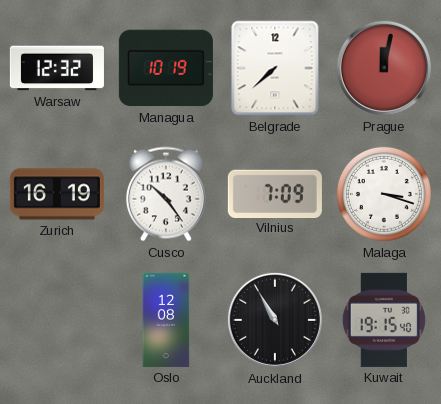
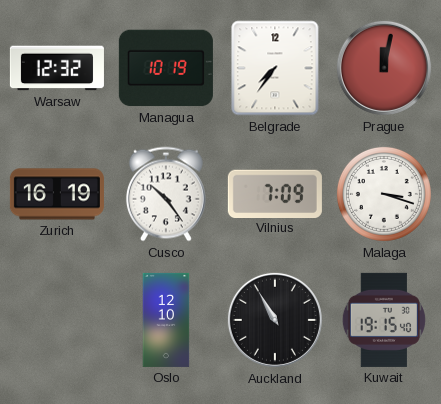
Belgrade: 7:38 -> 7:36 (275, 68)
Oslo: 12:08 -> 12:10 (166, 320)
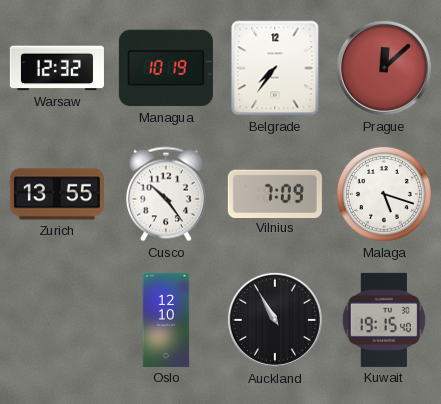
Prague: 12:02 -> 12:08 (384, 68)
Zurich: 16:19 -> 13:55 (57, 194)
Malaga: 3:18 -> 5:18 (384, 194)
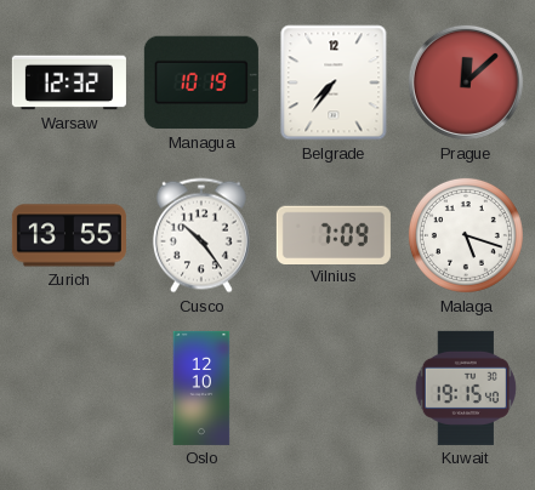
Auckland: 10:55 -> none (275, 320)
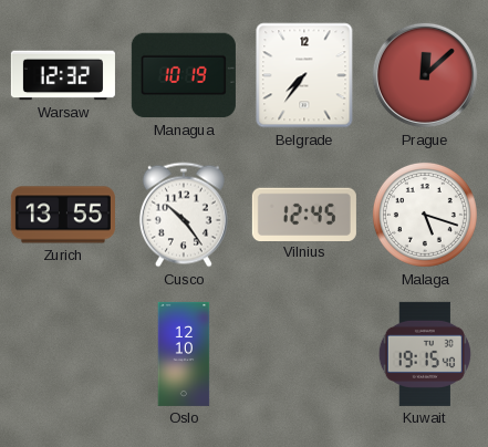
Vilnius: 7:09 -> 12:45 (304, 214)
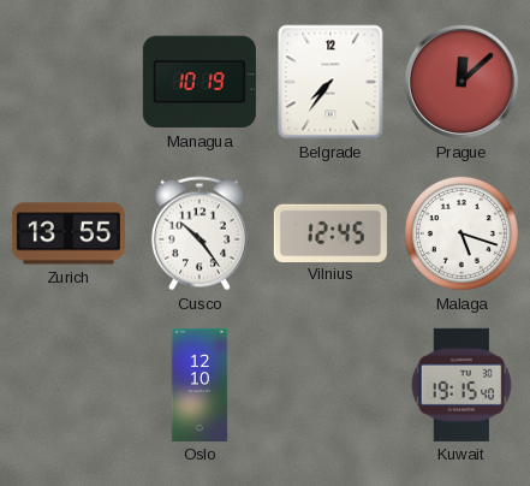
Warsaw: 12:32 -> none (63, 75)
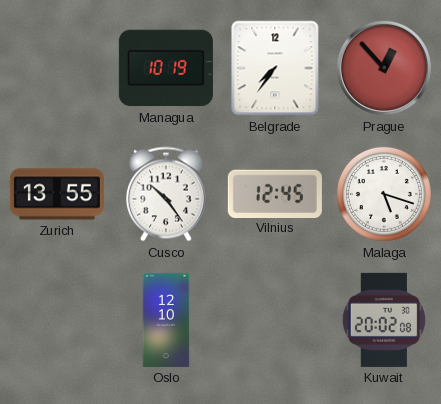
Prague: 12:08 -> 12:53 (384, 68)
Kuwait: 19:15 -> 20:02 (384, 320)
